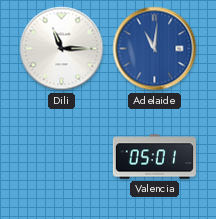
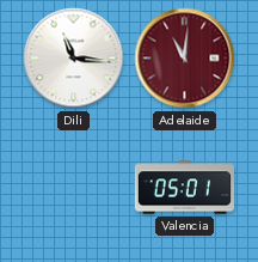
Dili: 11:15 -> 11:16 (74, 59)
Adelaide dial: blue -> burgundy (185, 59)
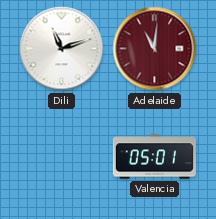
Dili: 11:16 -> 11:12 (62, 49)
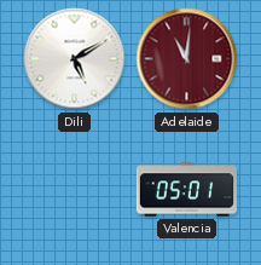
Dili: 11:12 -> 5:10 (75, 59)
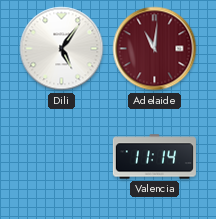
Dili: 5:10 -> 5:06 (62, 49)
Valencia: 05:01 -> 11:14 (154, 157)
